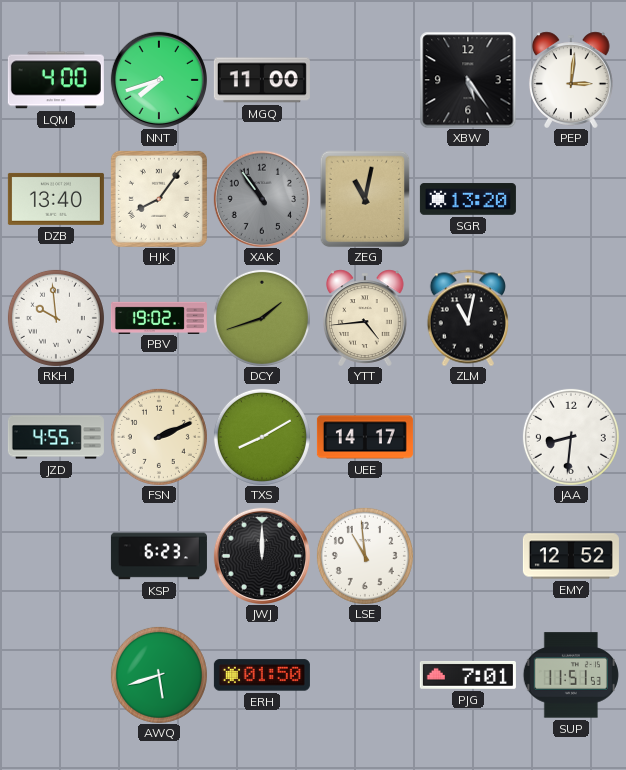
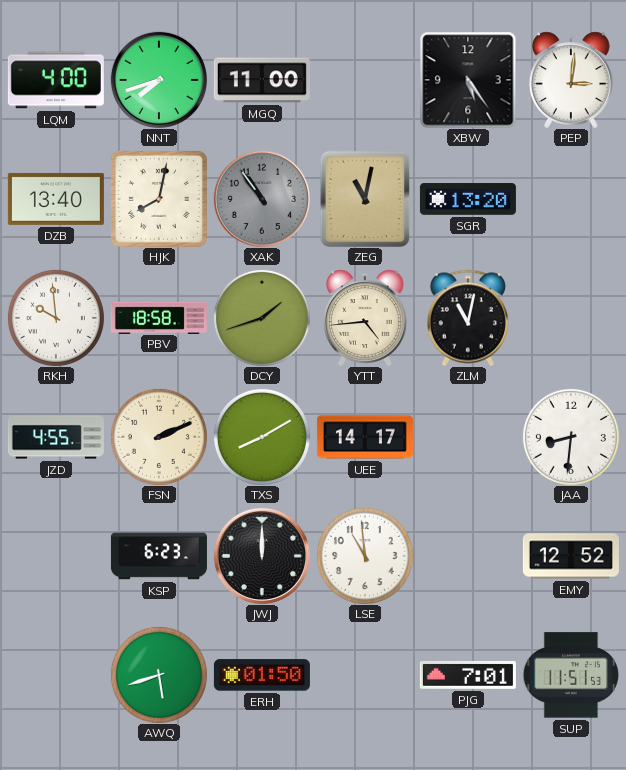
HJK: 8:06 -> 8:02 (159, 199)
PBV: 19:02 -> 18:58 (159, 317)
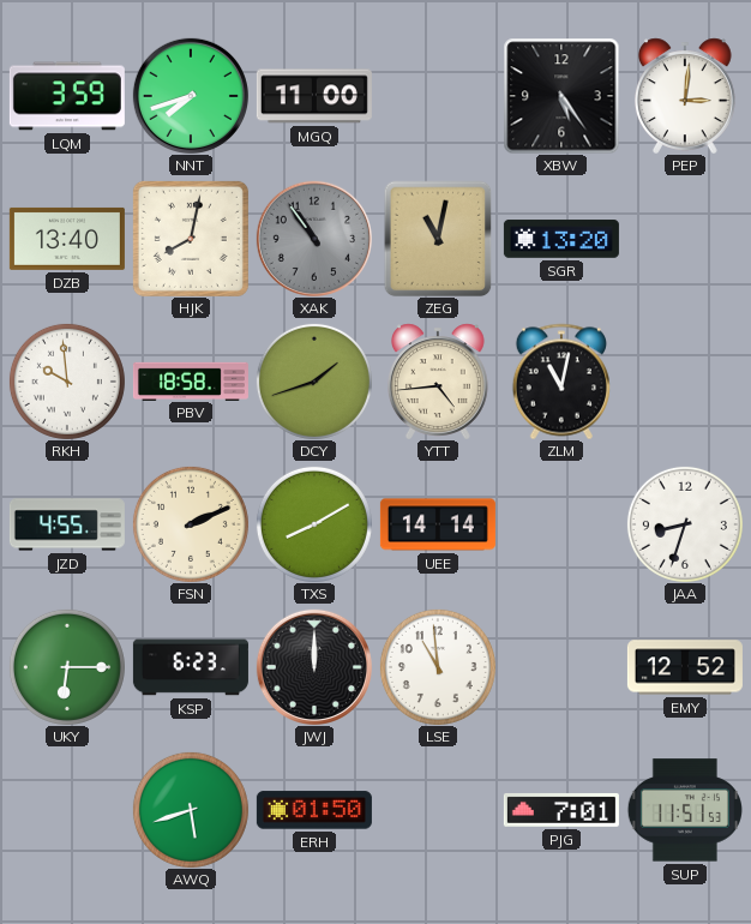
LQM: 4:00 -> 3:59 (67, 96)
UEE: 14:17 -> 14:14 (438, 524)
JAA: 8:31 -> 8:33 (685, 524)
UKY: none -> 6:15 (67, 667)
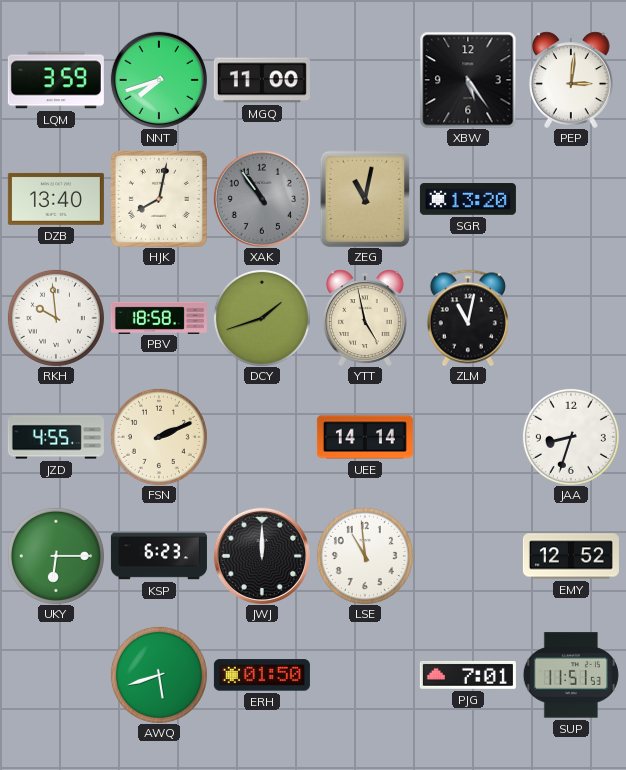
YTT: 4:44 -> 4:58 (365, 318)
TXS: 8:10 -> none (314, 524)
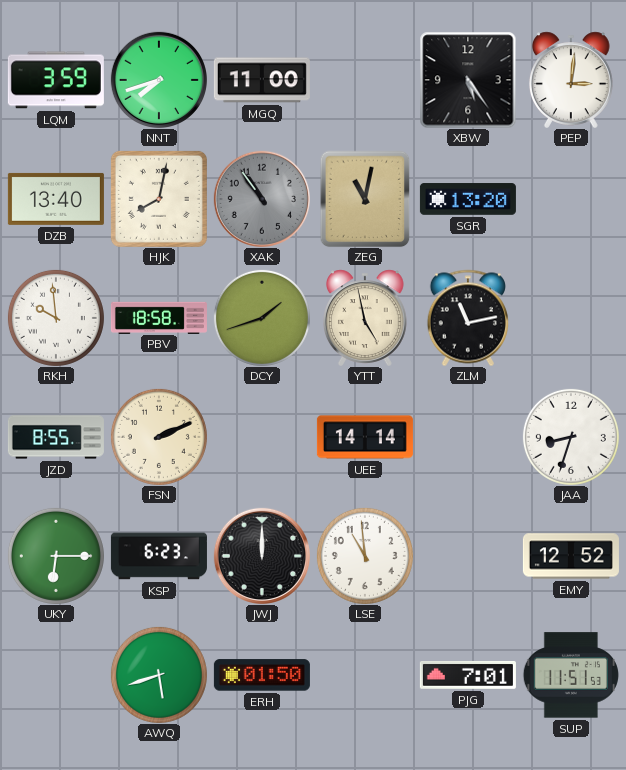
ZLM: 11:02 -> 11:13 (468, 318)
JZD: 4:55 -> 8:55 (56, 437)
